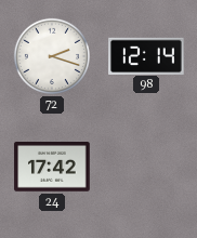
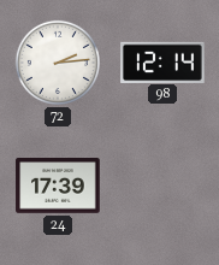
72: 2:18 -> 2:14 (58, 63)
24: 17:42 -> 17:39 (58, 185)
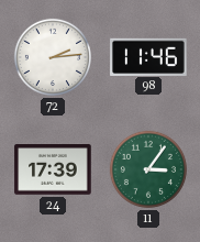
98: 12:14 -> 11:46 (148, 56)
11: none -> 3:06 (148, 169)
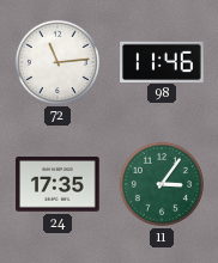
72: 2:14 -> 11:14 (57, 62)
24: 17:39 -> 17:35 (57, 184)
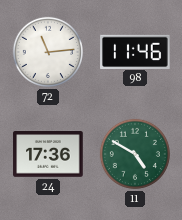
24: 17:35 -> 17:36 (48, 154)
11: 3:06 -> 4:50 (135, 154)
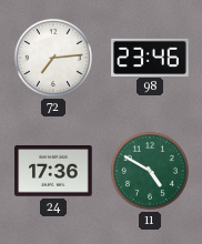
72: 11:14 -> 7:14 (53, 58)
98: 11:46 -> 23:46 (150, 57)
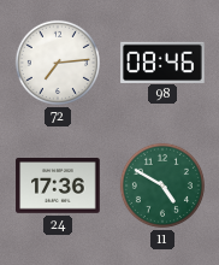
98: 23:46 -> 08:46 (162, 61)
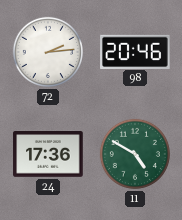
72: 7:14 -> 2:14 (48, 52)
98: 08:46 -> 20:46 (135, 51)
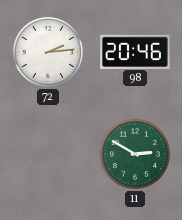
24: 17:36 -> none (48, 154)
11: 4:50 -> 2:50 (135, 154)
